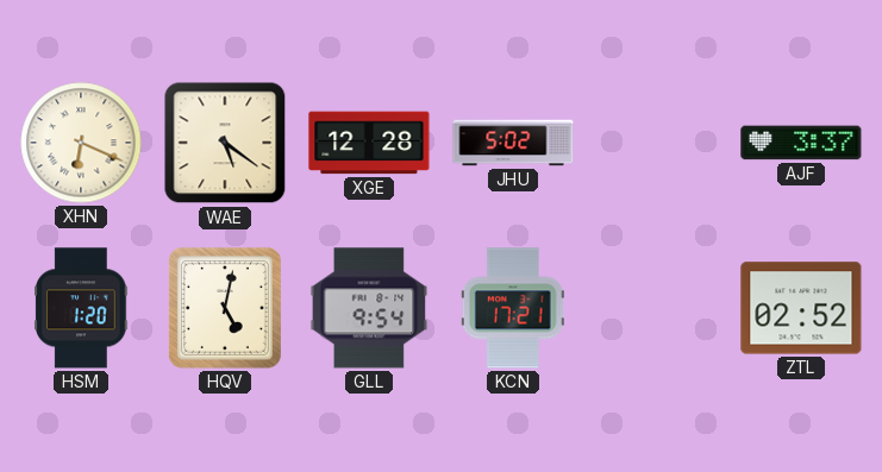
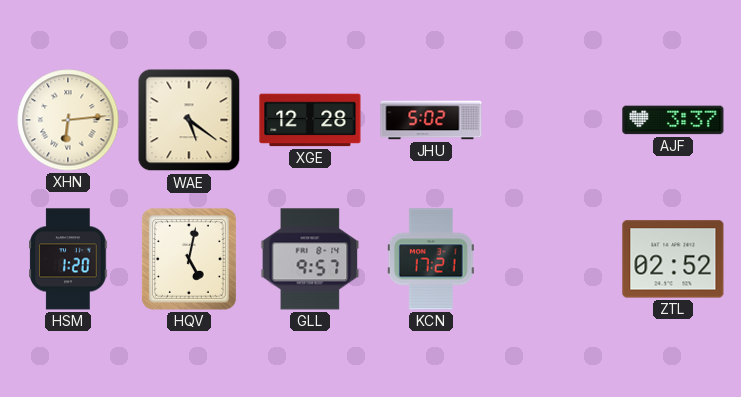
XHN: 6:19 -> 6:14 (68, 120)
GLL: 9:54 -> 9:57 (310, 259)
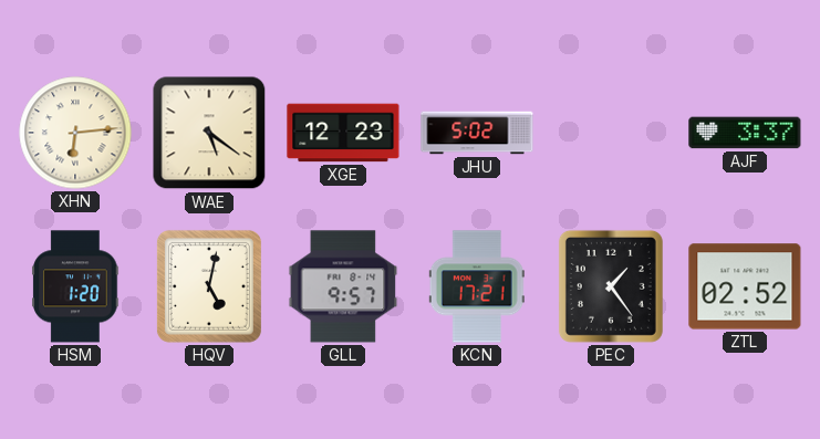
XGE: 12:28 -> 12:23 (343, 133)
PEC: none -> 1:24 (611, 286)
